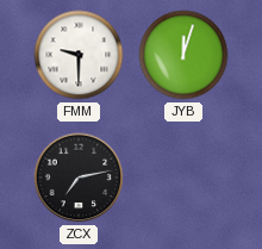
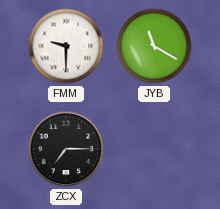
JYB: 12:03 -> 11:20 (154, 46)
ZCX: 7:13 -> 7:15 (66, 149)
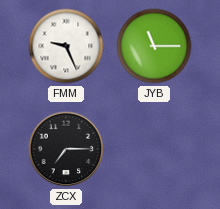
FMM: 9:30 -> 9:26 (66, 46)
JYB: 11:20 -> 11:15 (154, 46)
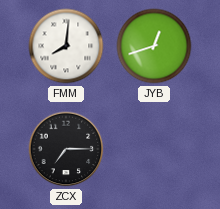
FMM: 9:26 -> 8:01 (66, 46)
JYB: 11:15 -> 12:42 (154, 46)
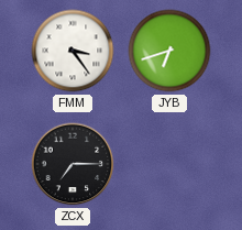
FMM: 8:01 -> 3:24 (73, 51)
JYB: 12:42 -> 6:42 (169, 51)
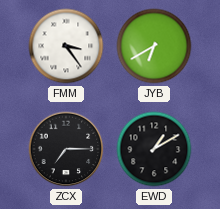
JYB: 6:42 -> 6:40 (154, 46)
EWD: none -> 1:10 (154, 149)
